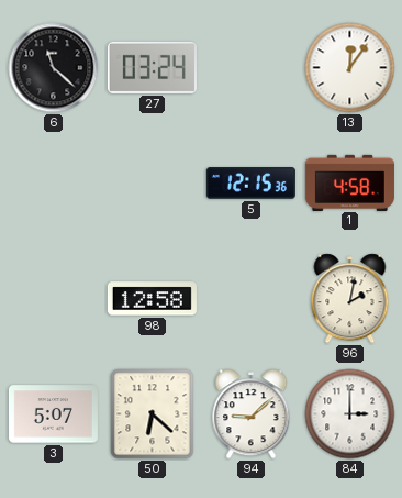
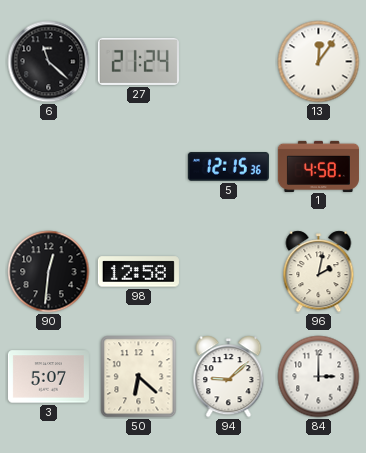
27: 03:24 -> 21:24 (138, 61)
90: none -> 12:31 (49, 272)
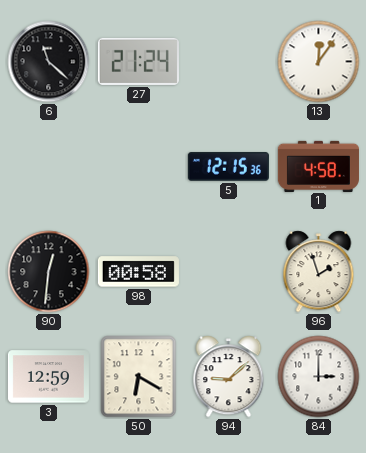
98: 12:58 -> 00:58 (138, 272)
96: 2:02 -> 1:57 (319, 272)
3: 5:07 -> 12:59 (48, 377)
50: 6:22 -> 6:20 (139, 377)
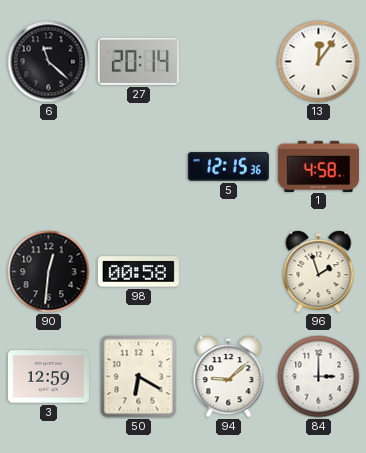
27: 21:24 -> 20:14 (138, 61)
